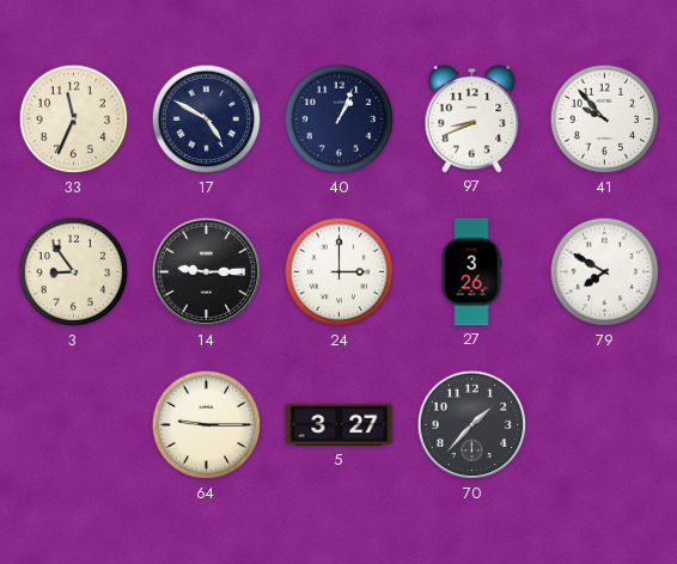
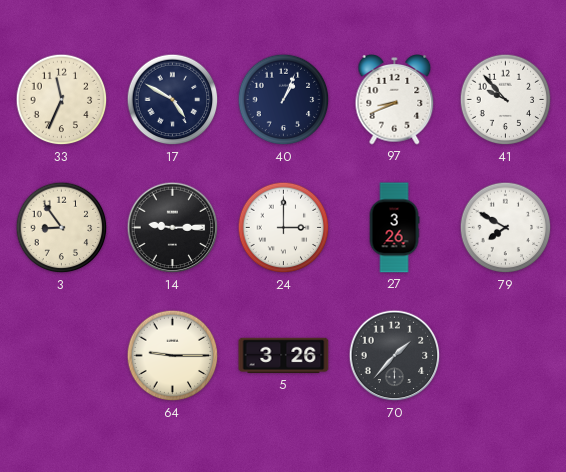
5: 3:27 -> 3:26 (284, 356)
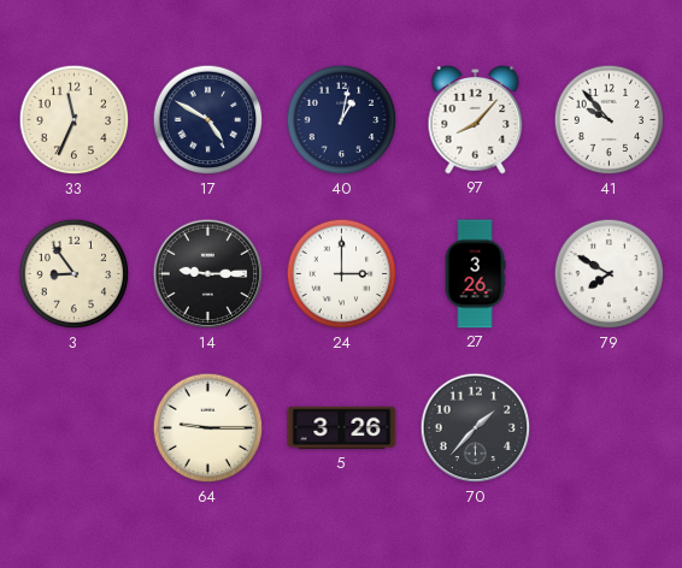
40: 1:04 -> 1:02 (342, 120)
97: 8:41 -> 8:07 (476, 120)
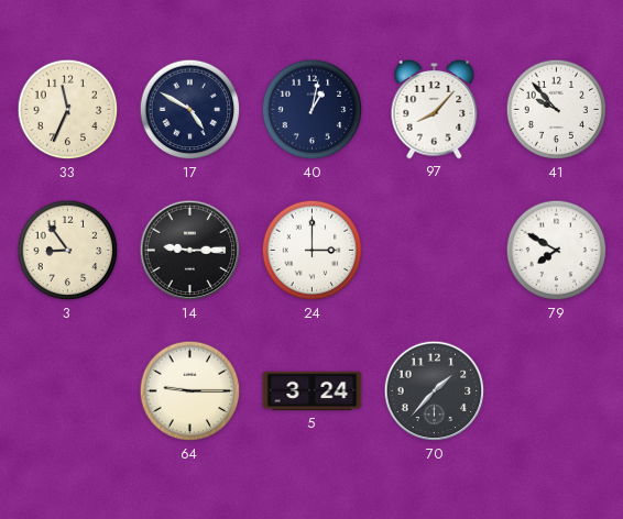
27: 3:26 -> none (475, 274)
5: 3:26 -> 3:24 (313, 391)
